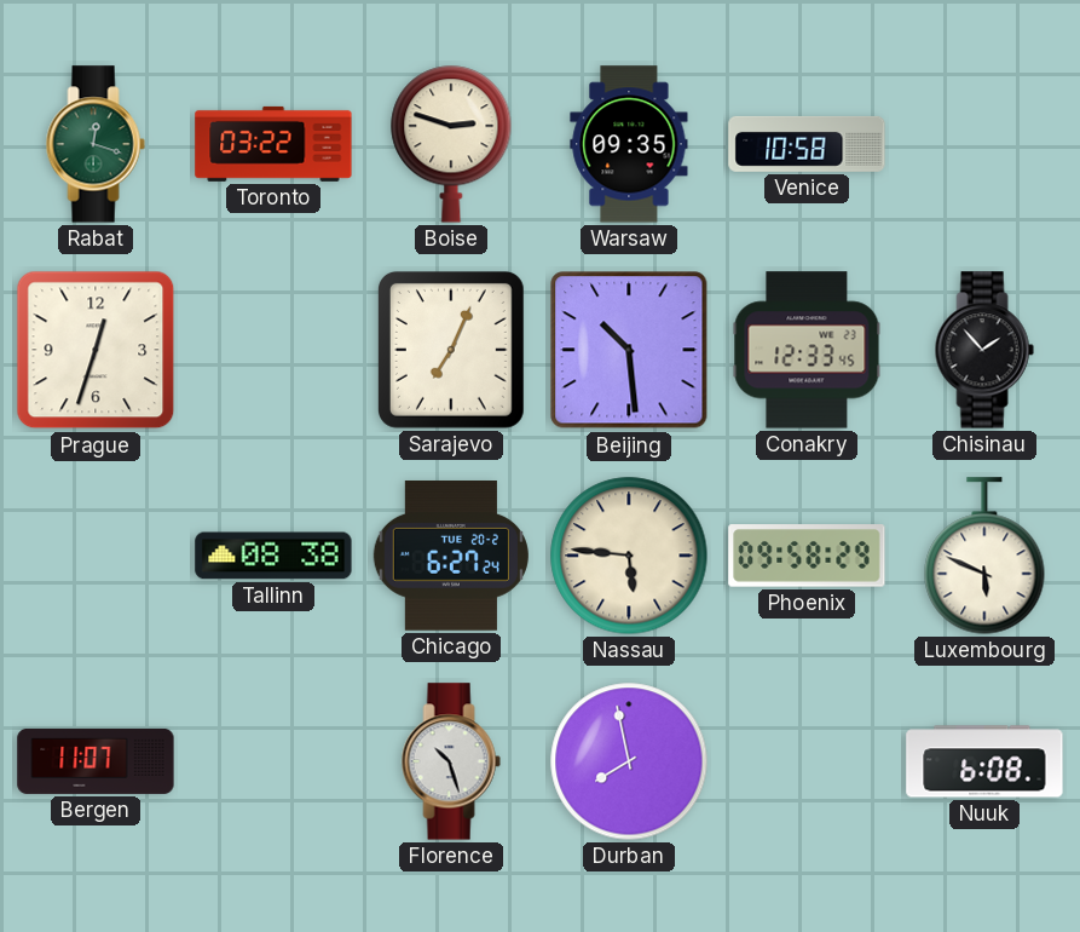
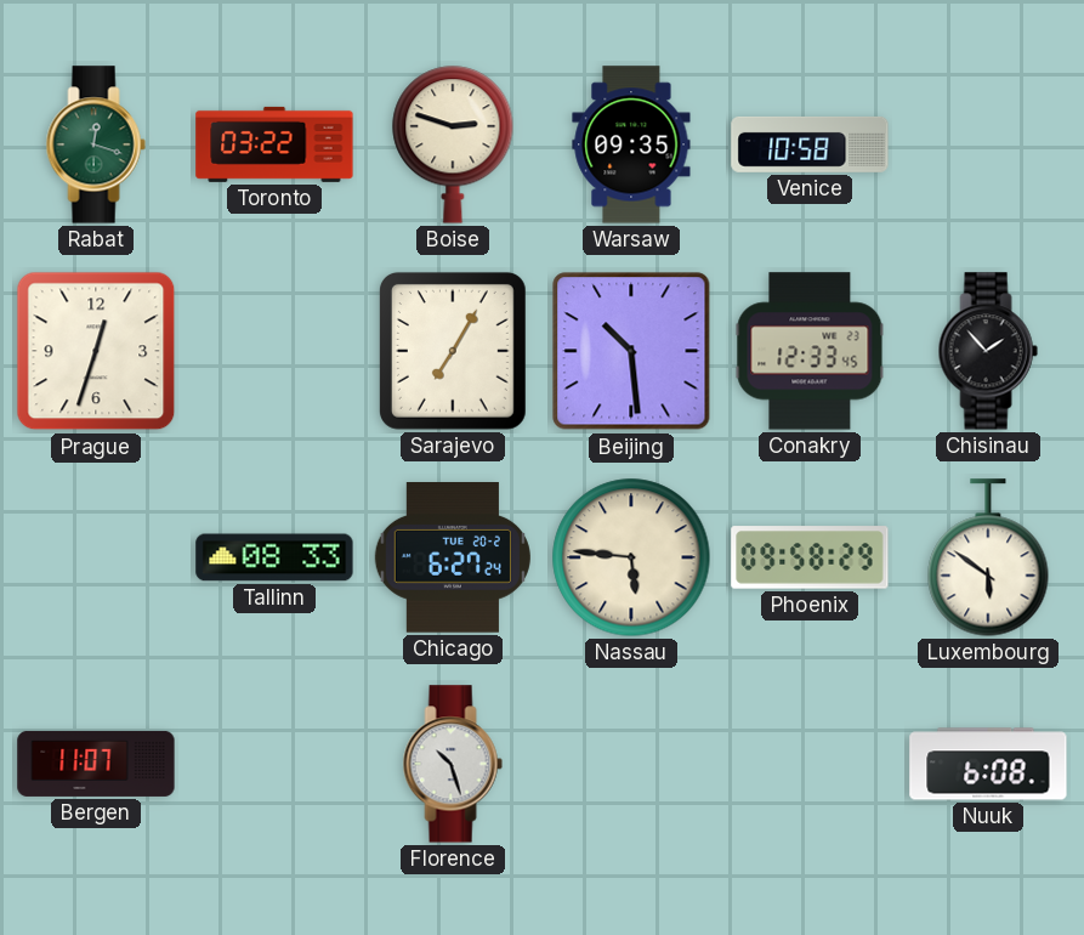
Sarajevo: 7:04 -> 7:05 (453, 351)
Tallinn: 08:38 -> 08:33 (274, 557)
Luxembourg: 5:49 -> 5:51 (988, 557)
Durban: 7:58 -> none (629, 761)
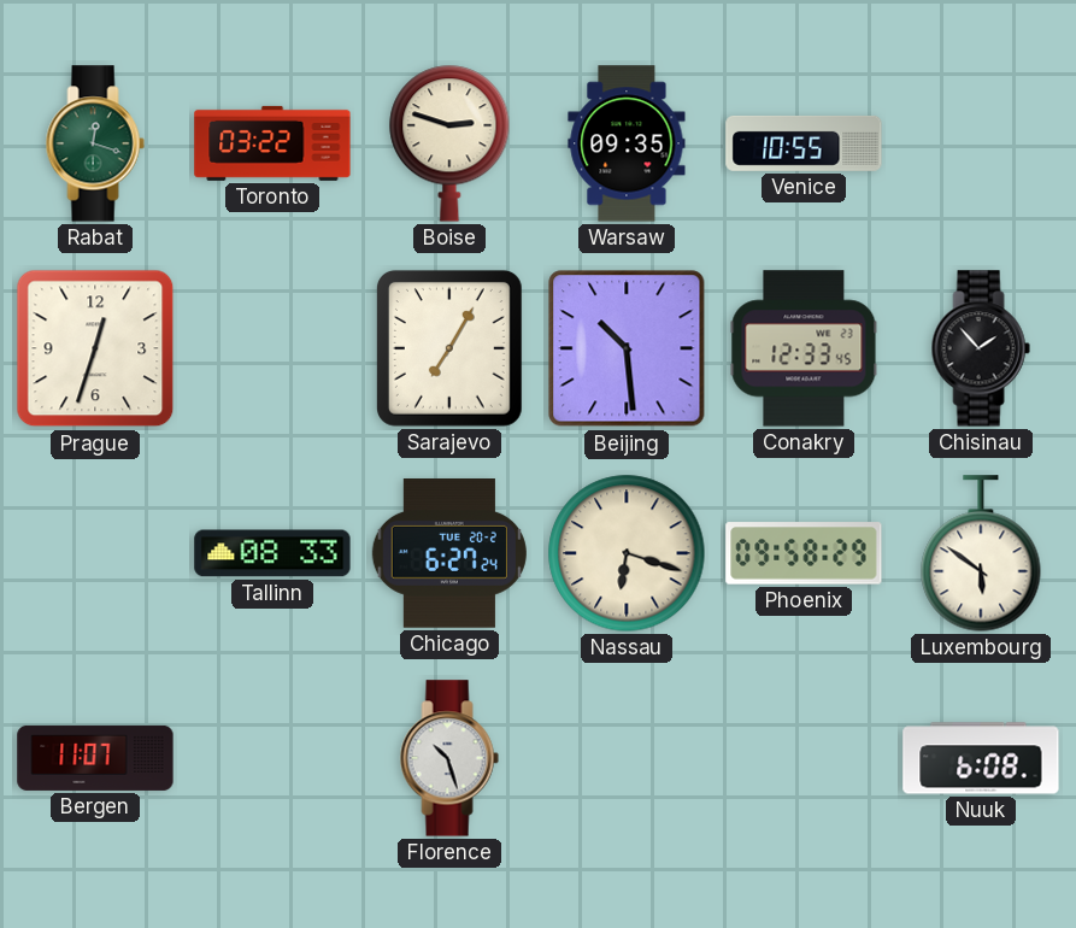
Venice: 10:58 -> 10:55 (804, 143)
Nassau: 5:46 -> 6:18 (627, 553)
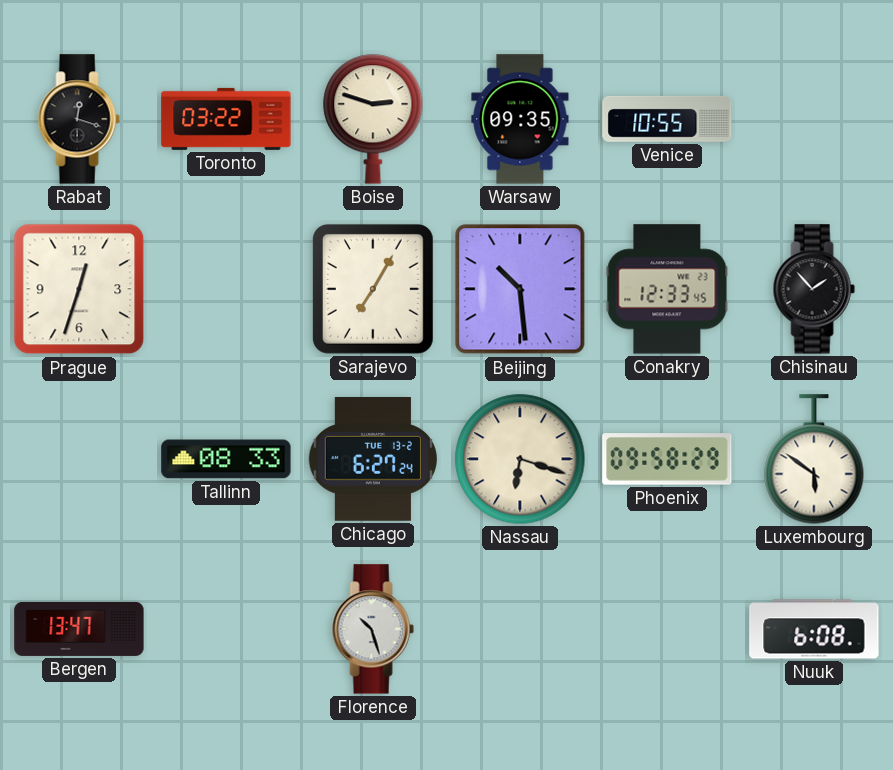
Rabat dial: green -> black (79, 119)
Chicago date: TUE 20-2 -> TUE 13-2 (373, 460)
Bergen: 11:07 -> 13:47 (79, 629)
